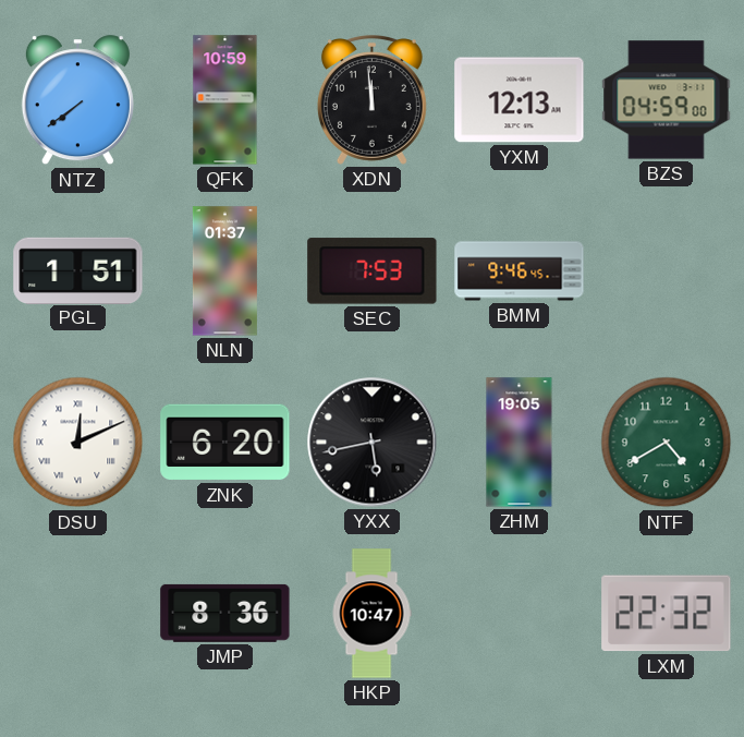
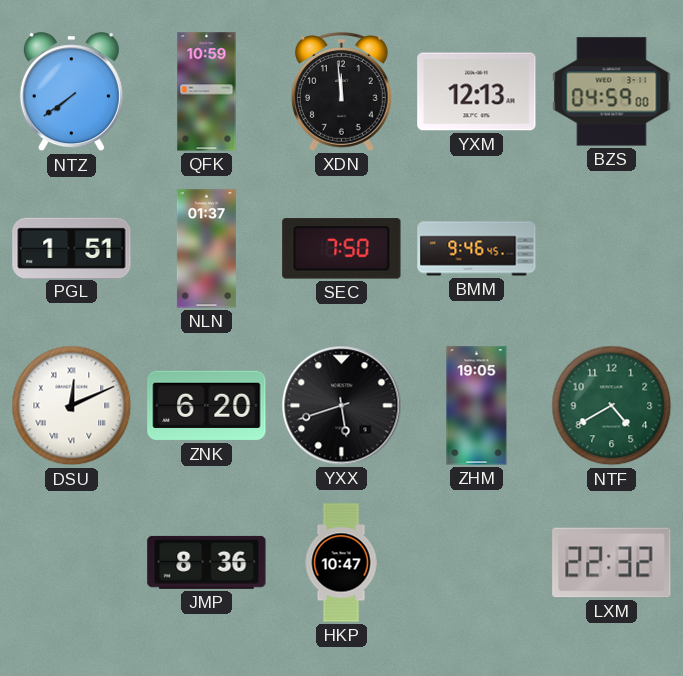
SEC: 7:53 -> 7:50 (342, 249)
YXX: 5:43 -> 5:42 (342, 406)
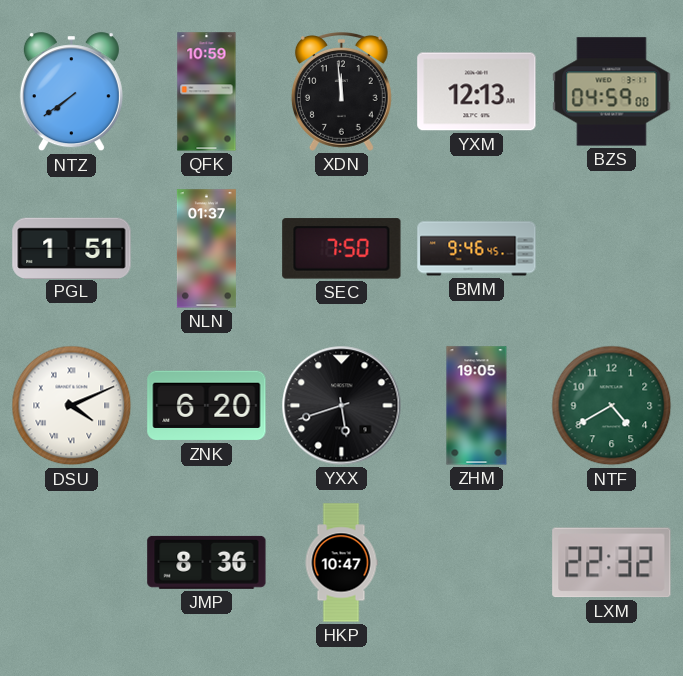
DSU: 12:11 -> 4:11 (72, 406)
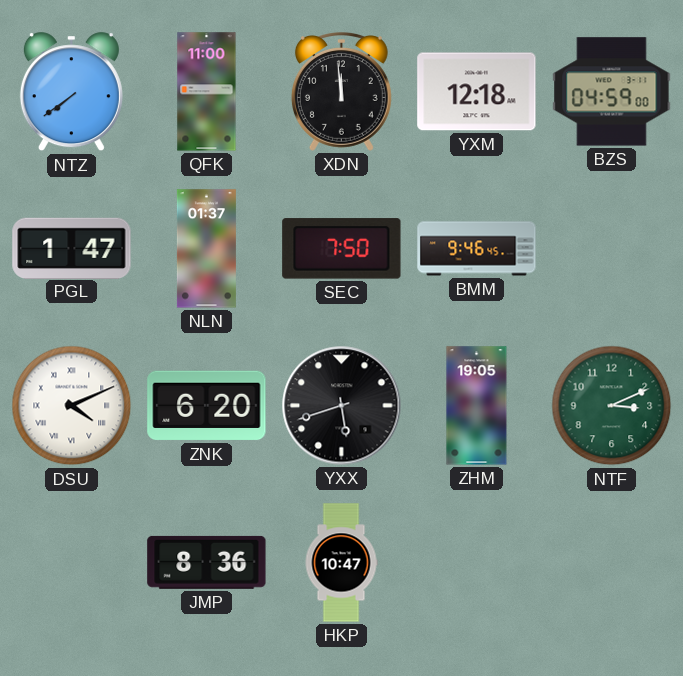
QFK: 10:59 -> 11:00 (207, 92)
YXM: 12:13 -> 12:18 (477, 92)
PGL: 1:51 -> 1:47 (72, 248)
NTF: 4:40 -> 3:11 (612, 406)
LXM: 22:32 -> none (612, 563)
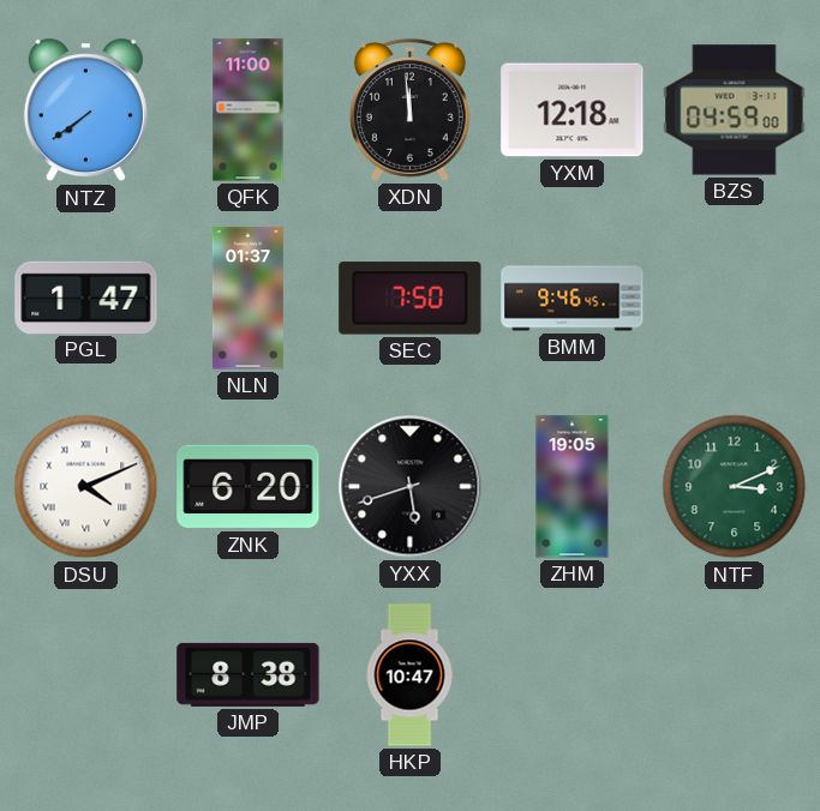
JMP: 8:36 -> 8:38 (249, 674)
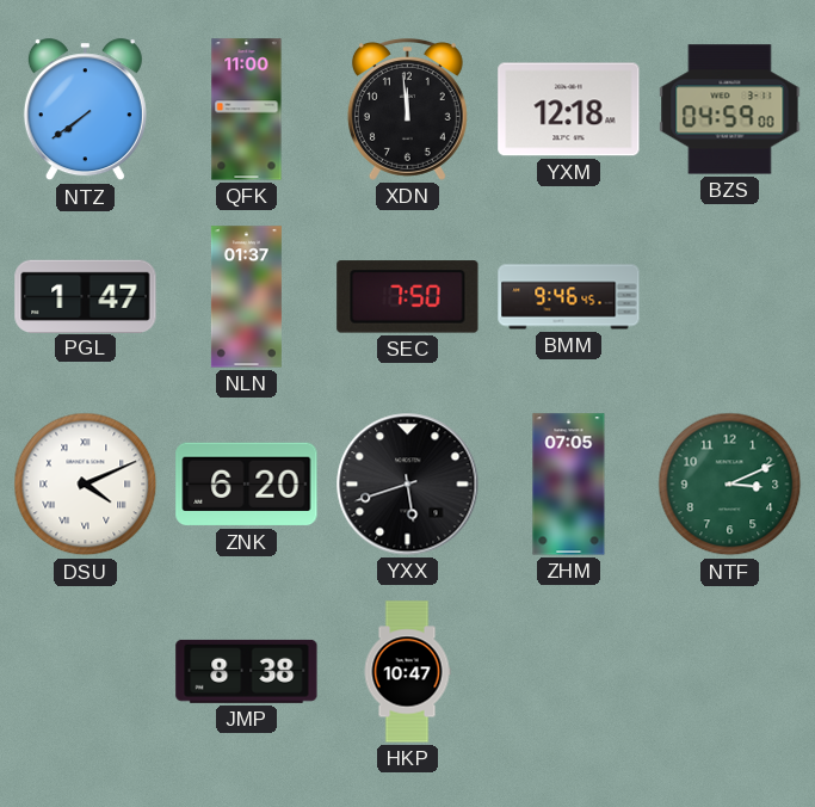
ZHM: 19:05 -> 07:05 (569, 485)
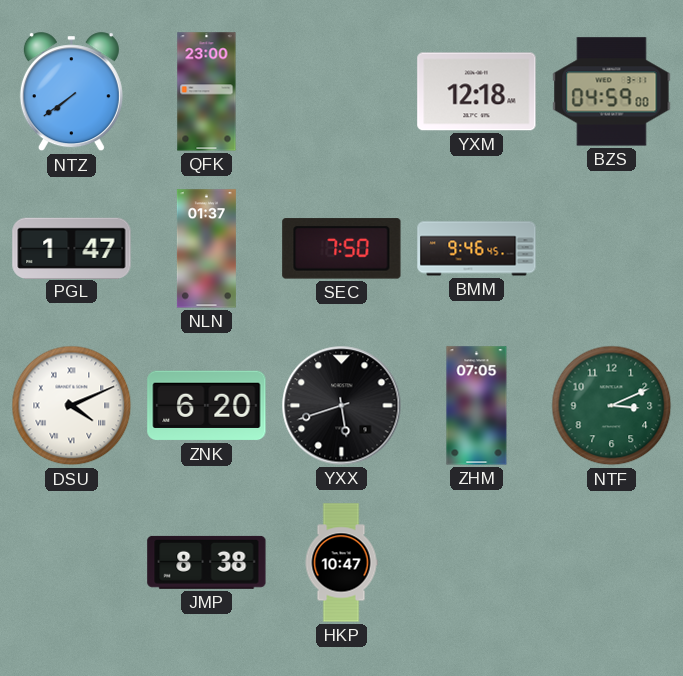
QFK: 11:00 -> 23:00 (207, 92)
XDN: 11:59 -> none (407, 110)
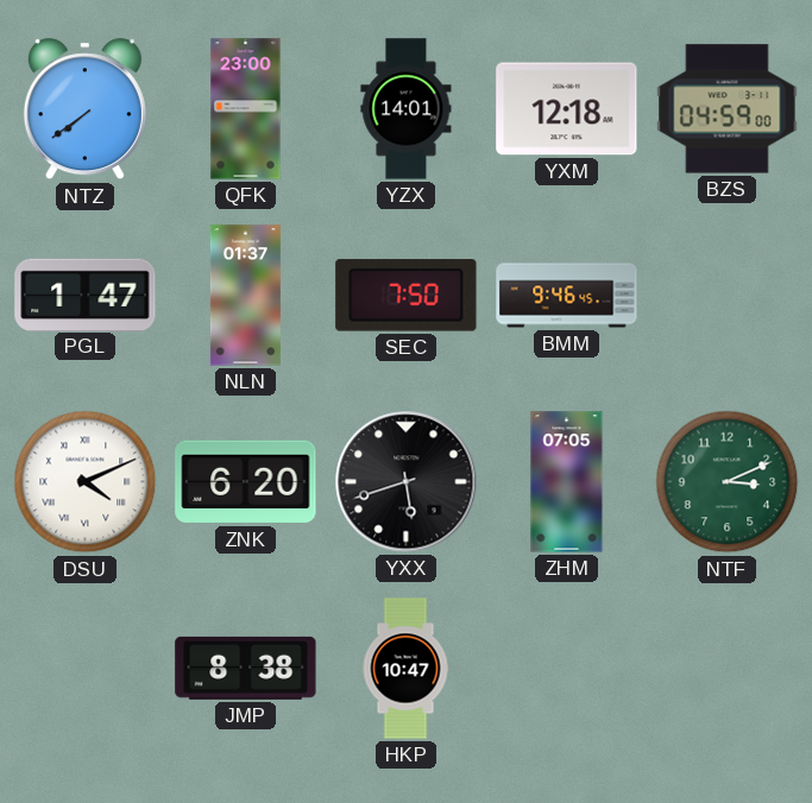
YZX: none -> 14:01 (407, 109)
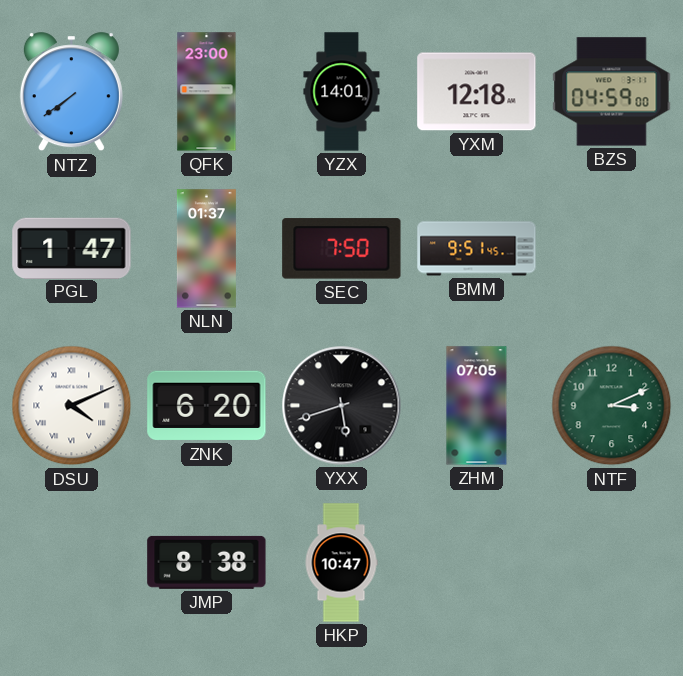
BMM: 9:46 -> 9:51 (477, 249)
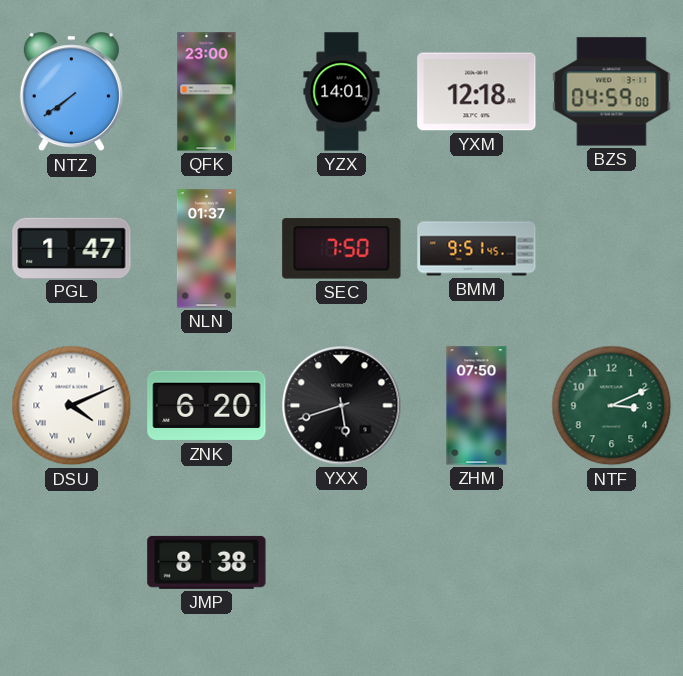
ZHM: 07:05 -> 07:50 (477, 406)
HKP: 10:47 -> none (341, 563)
